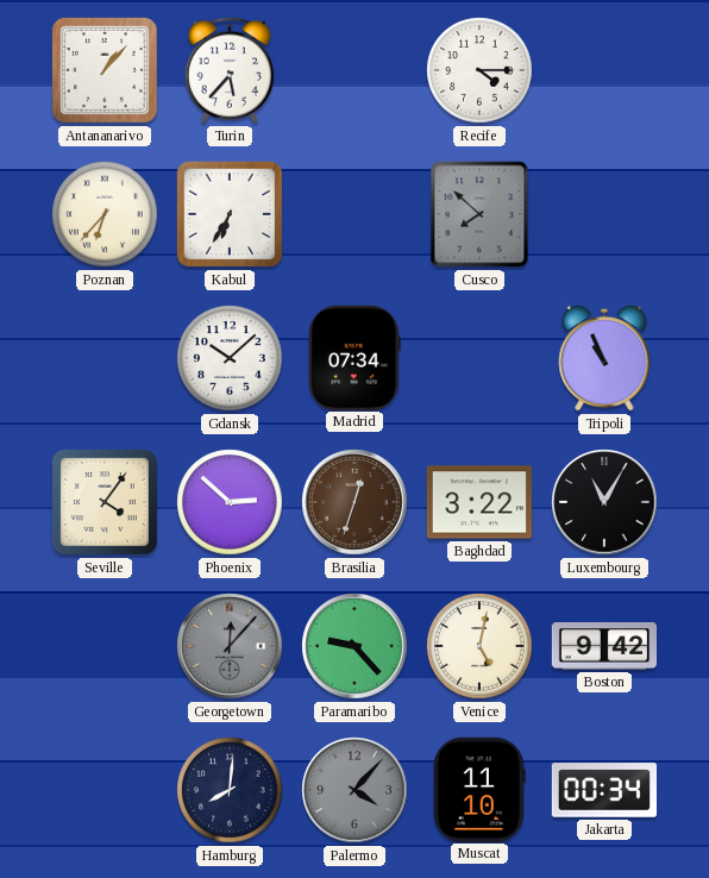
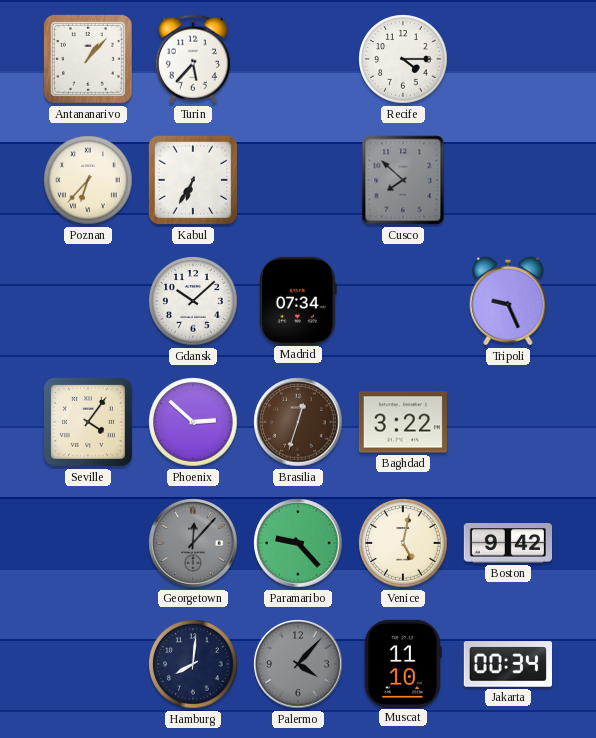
Tripoli: 10:56 -> 9:26 (508, 301)
Luxembourg: 11:05 -> none (604, 502)
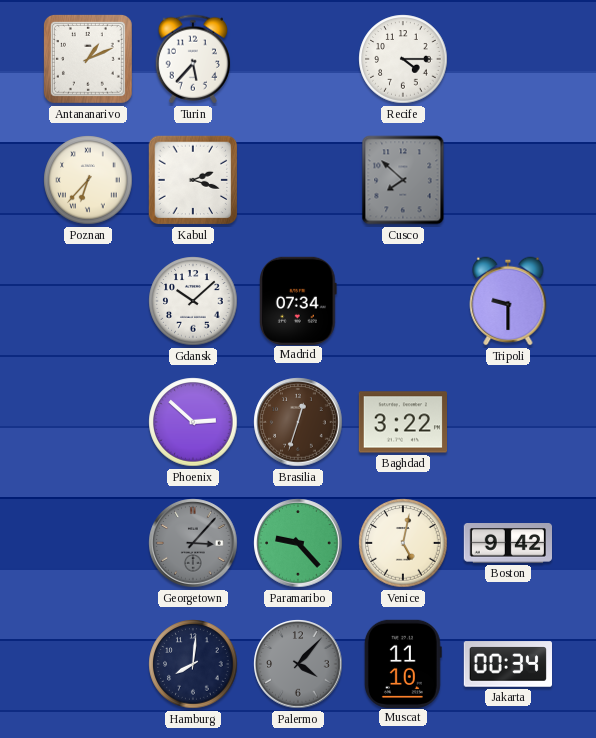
Antananarivo: 1:07 -> 1:11 (88, 59)
Kabul: 6:35 -> 2:18 (193, 180)
Tripoli: 9:26 -> 9:30 (508, 301)
Seville: 4:06 -> none (88, 422)
Georgetown: 12:07 -> 3:07 (193, 543)
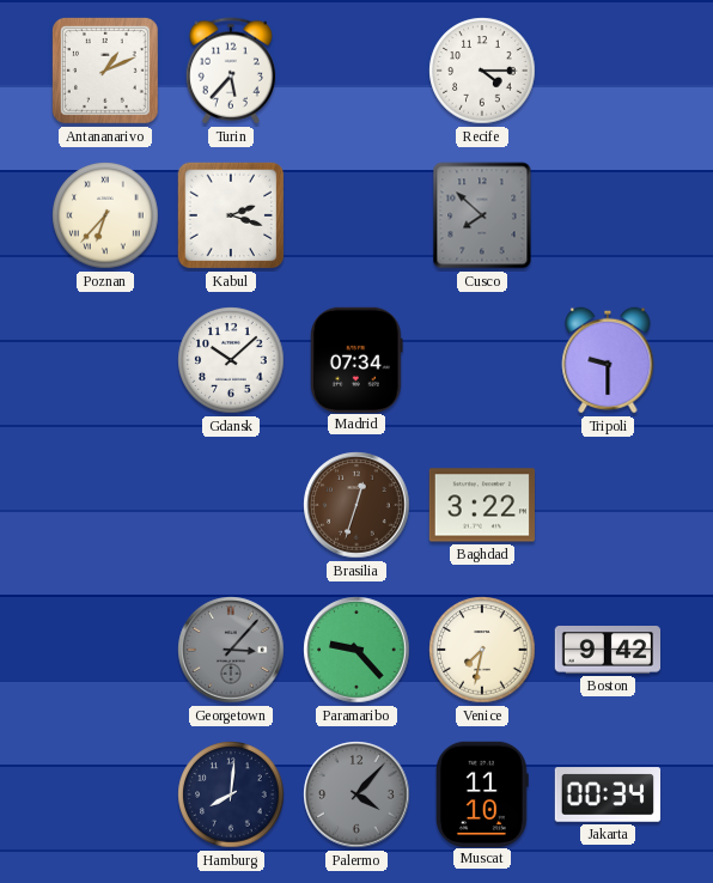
Phoenix: 2:52 -> none (193, 422)
Venice: 5:02 -> 7:32 (482, 650)
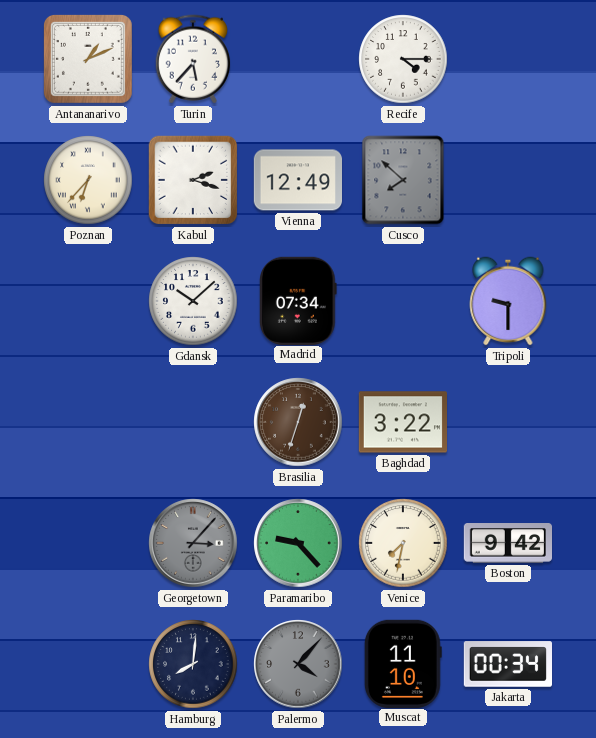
Vienna: none -> 12:49 (297, 180)
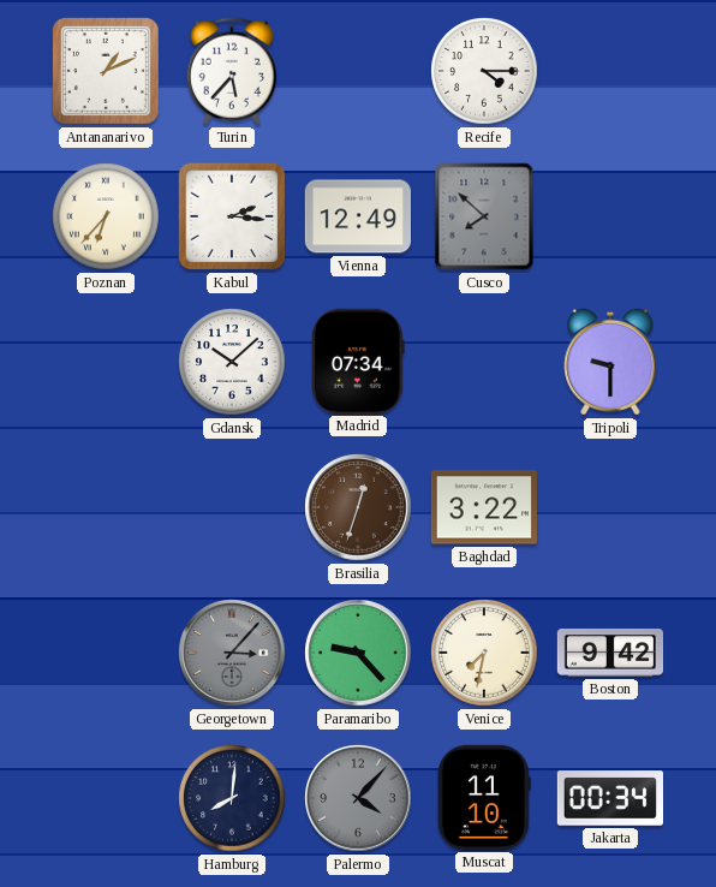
Kabul: 2:18 -> 2:16 (232, 216)
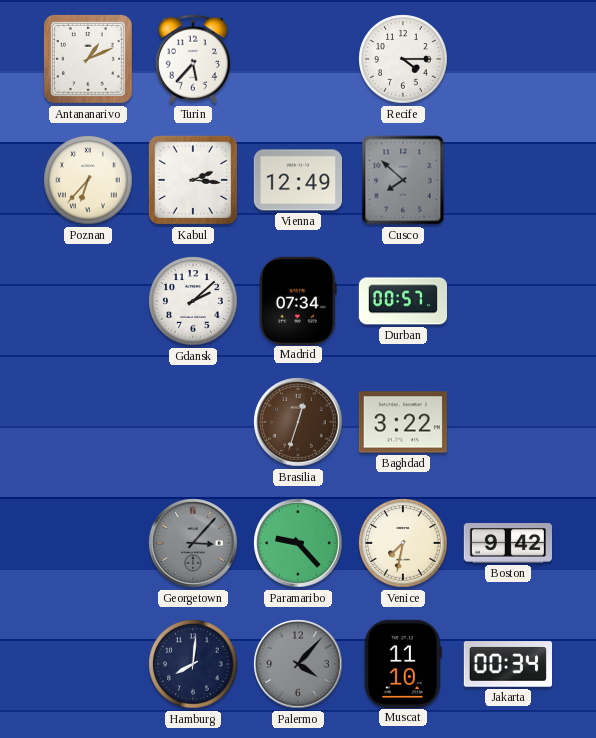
Gdansk: 10:08 -> 2:08 (193, 301)
Durban: none -> 00:57 (402, 301)
Tripoli: 9:30 -> none (610, 362)
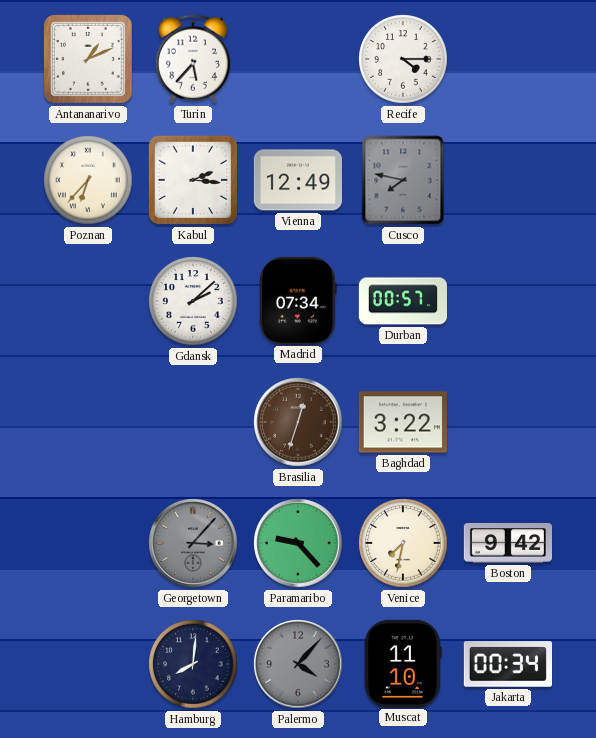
Cusco: 7:52 -> 7:47 (403, 180)
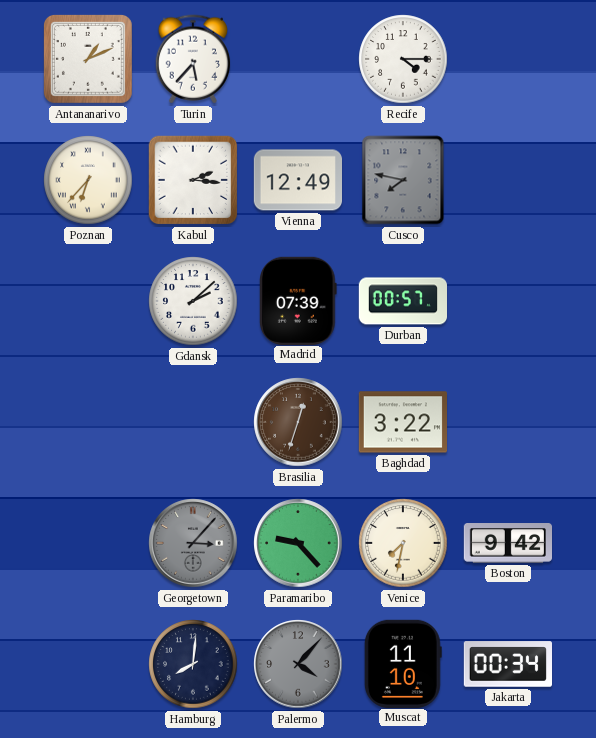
Madrid: 07:34 -> 07:39 (298, 300)
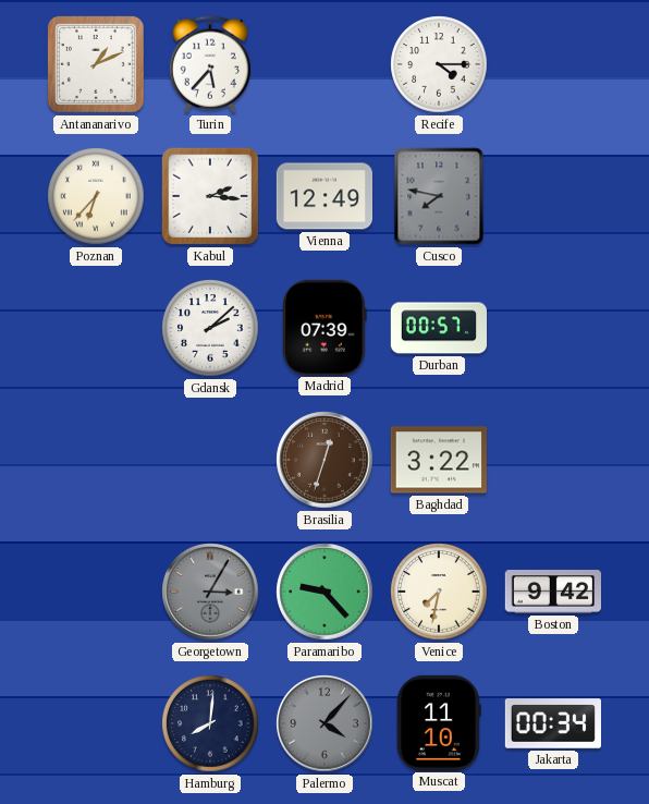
Georgetown: 3:07 -> 3:05 (210, 592)
